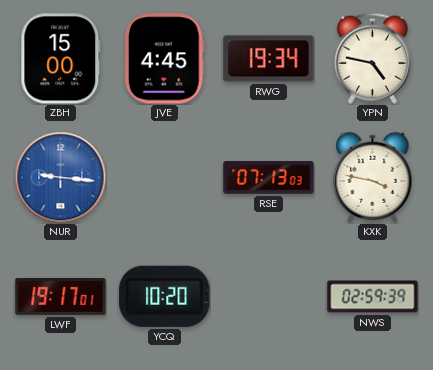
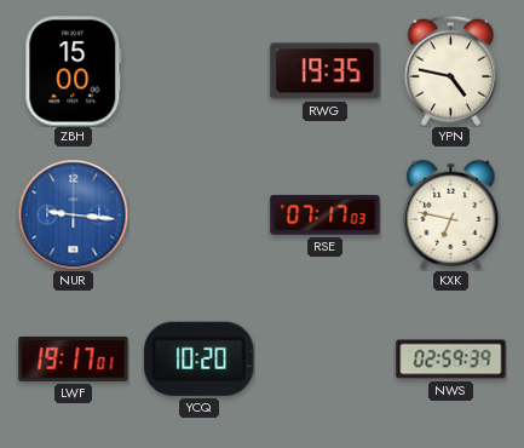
JVE: 4:45 -> none (164, 59)
RWG: 19:34 -> 19:35 (326, 71)
RSE: 07:13 -> 07:17 (326, 216)
KXK: 3:47 -> 6:47 (451, 214)
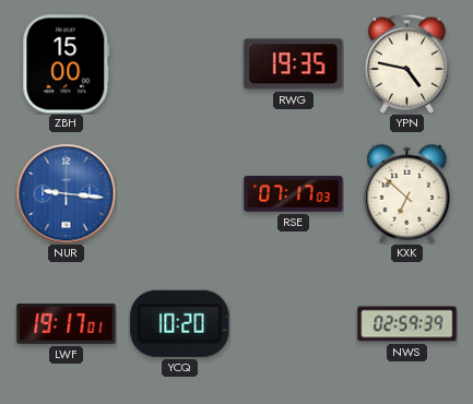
KXK: 6:47 -> 6:52 (407, 193)
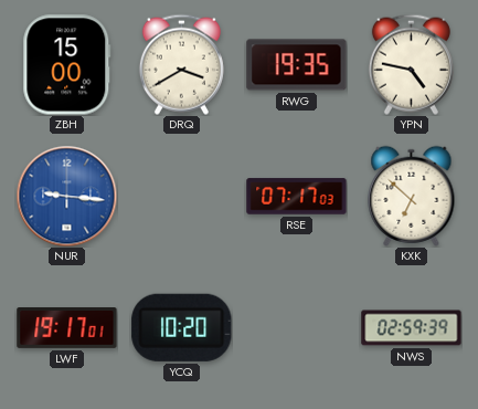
DRQ: none -> 3:40 (181, 64)
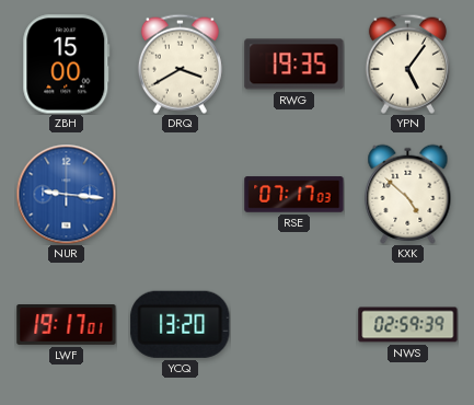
YPN: 4:47 -> 5:06 (407, 63)
KXK: 6:52 -> 4:52 (408, 194)
YCQ: 10:20 -> 13:20 (181, 324)
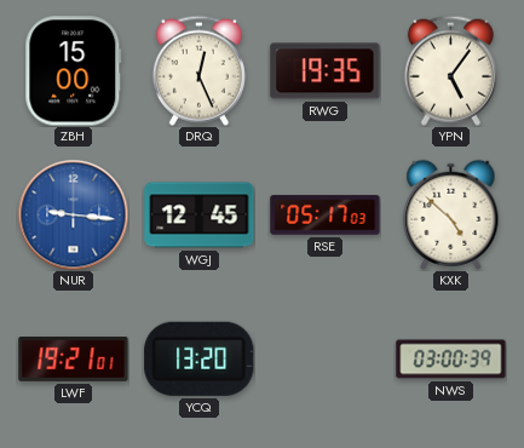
DRQ: 3:40 -> 12:26 (198, 70)
WGJ: none -> 12:45 (200, 216)
RSE: 07:17 -> 05:17 (326, 216)
LWF: 19:17 -> 19:21 (74, 360)
NWS: 02:59 -> 03:00 (451, 360)
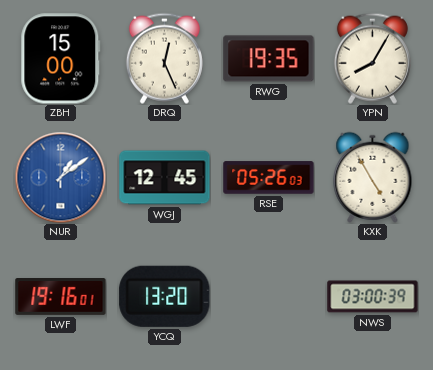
YPN: 5:06 -> 8:05 (372, 58)
NUR: 9:16 -> 1:09 (60, 177)
RSE: 05:17 -> 05:26 (269, 178)
KXK: 4:52 -> 4:55 (373, 177)
LWF: 19:21 -> 19:16 (61, 297)
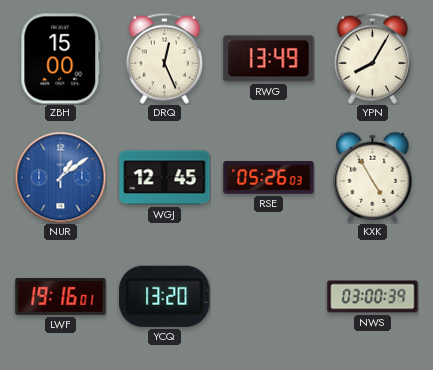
RWG: 19:35 -> 13:49 (269, 59)
